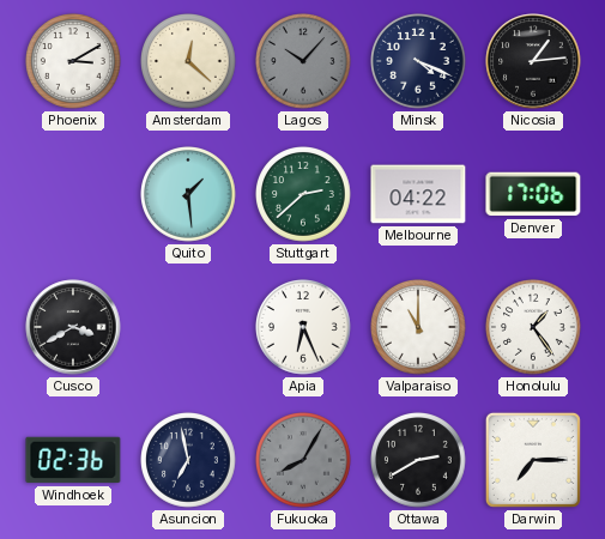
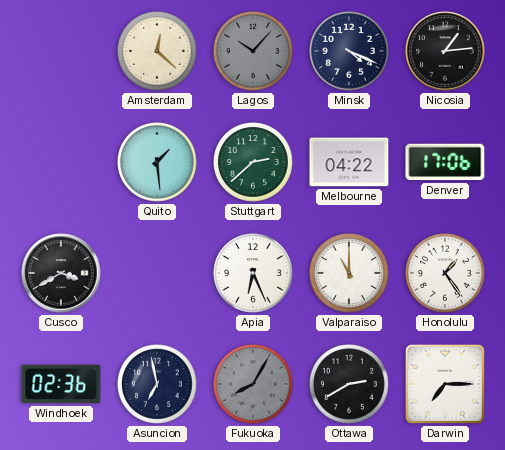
Phoenix: 3:10 -> none (74, 62)
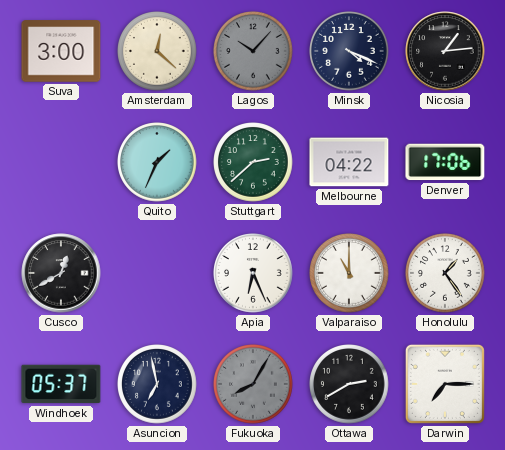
Suva: none -> 3:00 (61, 51)
Quito: 1:29 -> 1:34 (158, 163)
Cusco: 3:40 -> 12:40 (61, 273)
Windhoek: 02:36 -> 05:37 (61, 384)
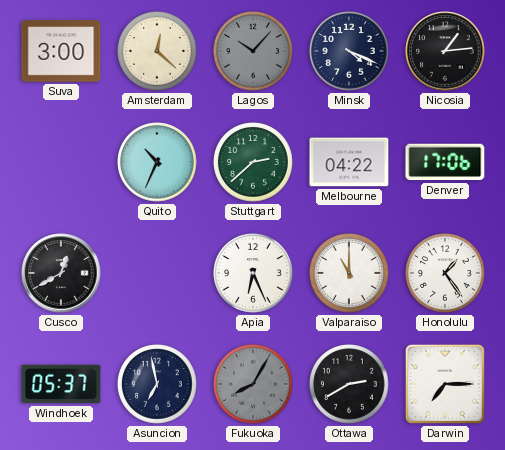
Quito: 1:34 -> 10:34 (158, 163)
